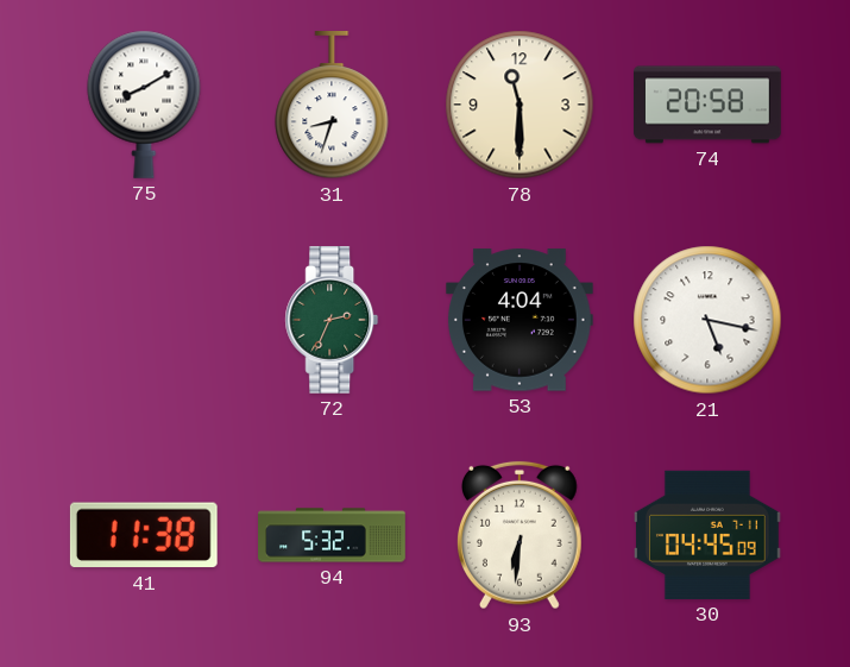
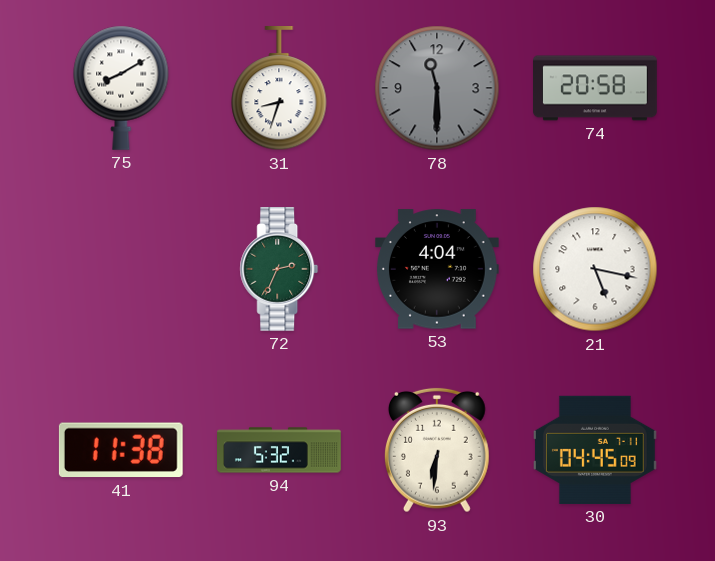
78 dial: cream -> grey (437, 88)
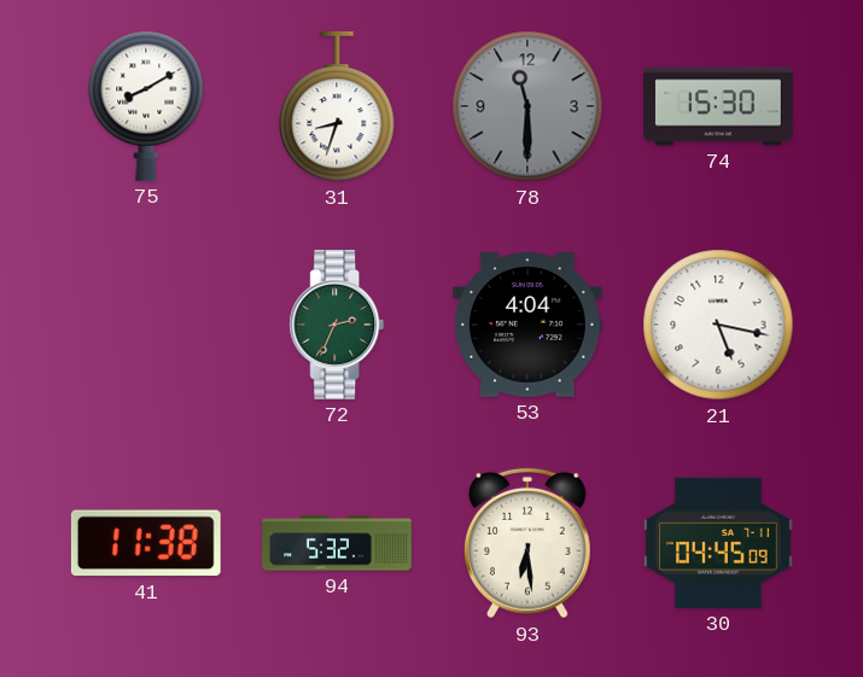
74: 20:58 -> 15:30 (719, 106)
93: 6:31 -> 6:29 (527, 543)
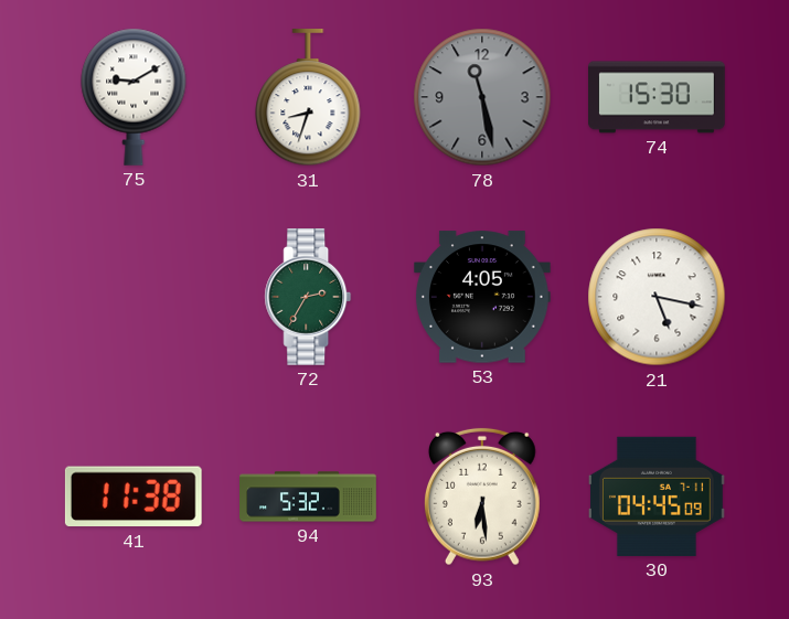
75: 8:10 -> 9:10 (134, 97)
78: 11:30 -> 11:28 (482, 97)
72: 2:34 -> 2:35 (308, 298)
53: 4:04 -> 4:05 (483, 297)
